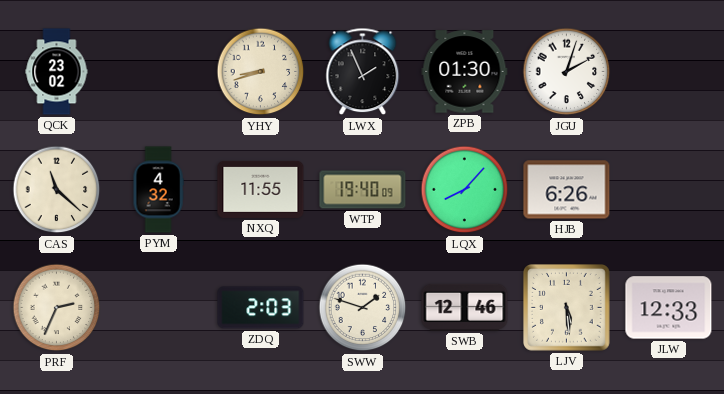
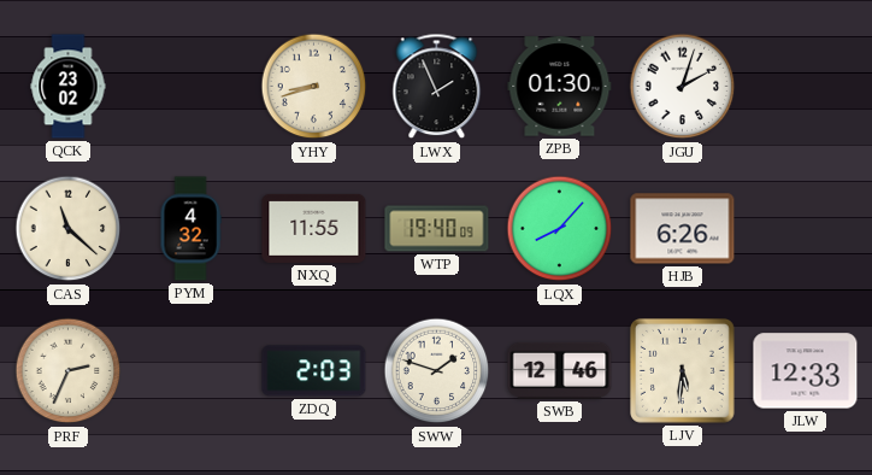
LJV: 5:29 -> 5:31 (683, 371)
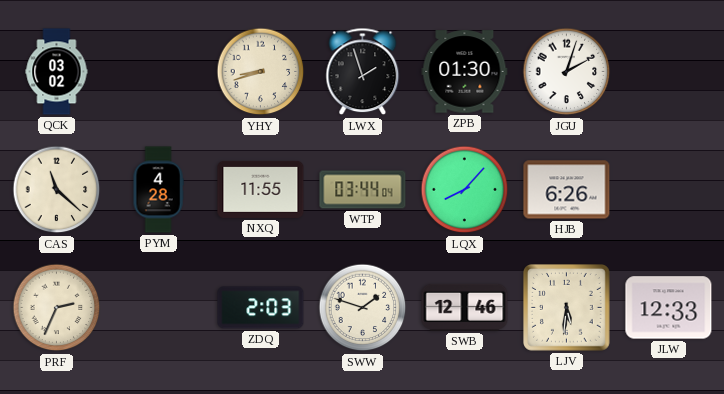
QCK: 23:02 -> 03:02 (57, 72)
LWX: 1:56 -> 1:57 (363, 72)
PYM: 4:32 -> 4:28 (158, 190)
WTP: 19:40 -> 03:44 (363, 190)
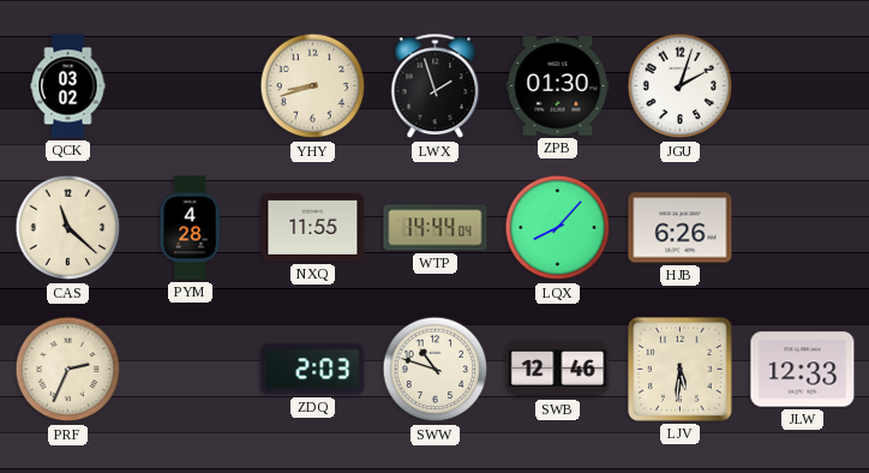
WTP: 03:44 -> 14:44 (436, 228)
SWW: 1:48 -> 10:48 (436, 370)
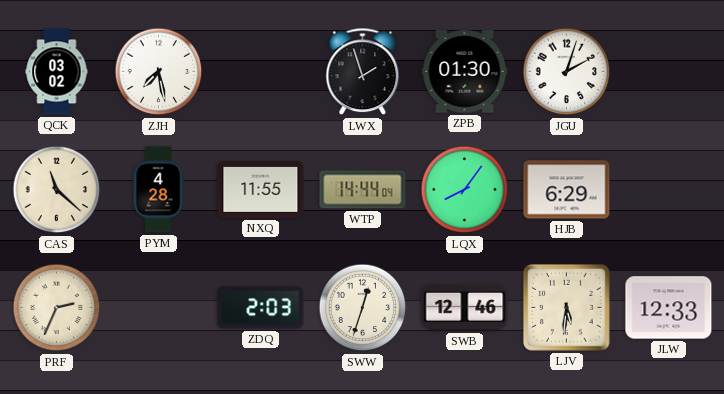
ZJH: none -> 7:28 (159, 72)
YHY: 8:42 -> none (313, 86)
LQX: 8:07 -> 8:06 (465, 190)
HJB: 6:26 -> 6:29 (567, 190)
SWW: 10:48 -> 12:33 (363, 308)
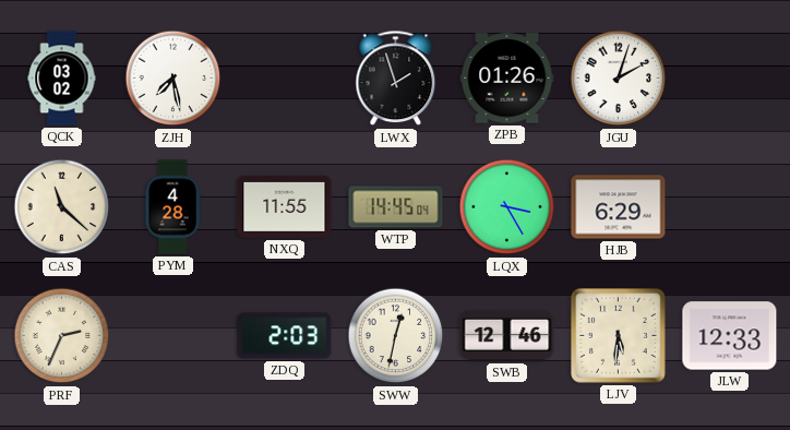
ZPB: 01:30 -> 01:26 (507, 79)
WTP: 14:44 -> 14:45 (396, 207)
LQX: 8:06 -> 3:25 (507, 207)
SWW: 12:33 -> 12:32 (396, 336)
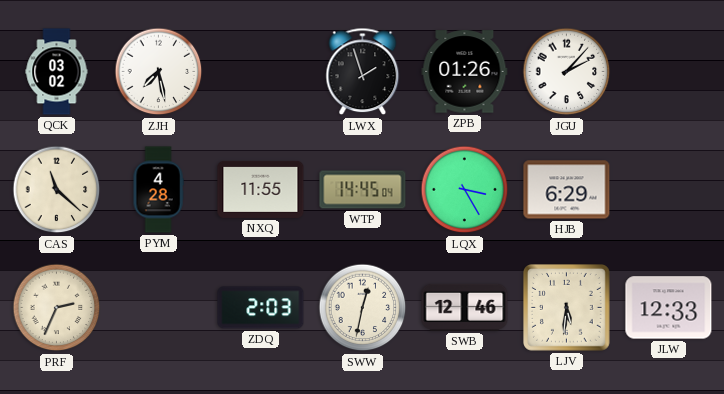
JGU: 2:03 -> 2:07 (567, 72)
